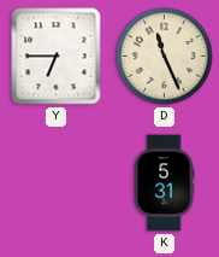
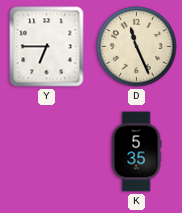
K: 5:31 -> 5:35 (136, 152)
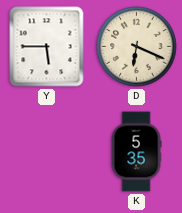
Y: 6:45 -> 5:45 (47, 47)
D: 11:26 -> 6:19 (137, 47)
